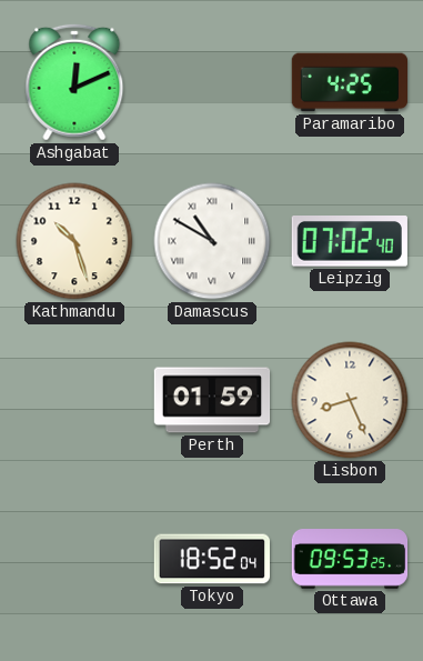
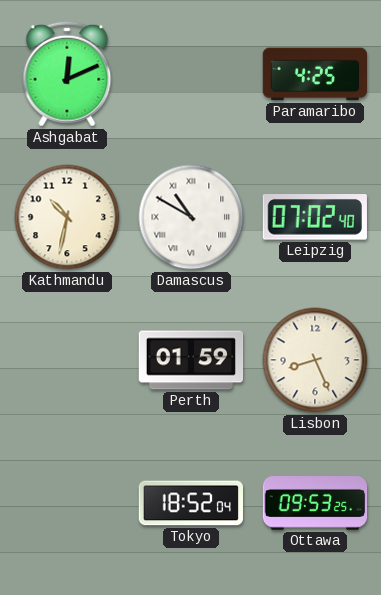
Kathmandu: 10:27 -> 10:32 (67, 217)
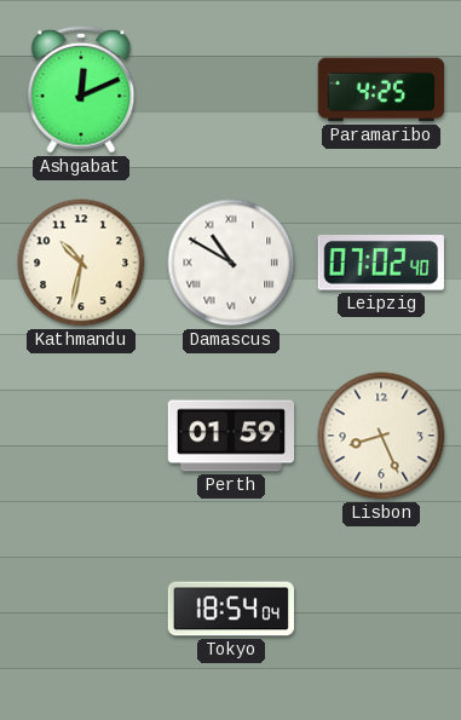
Tokyo: 18:52 -> 18:54 (230, 609)
Ottawa: 09:53 -> none (315, 503)
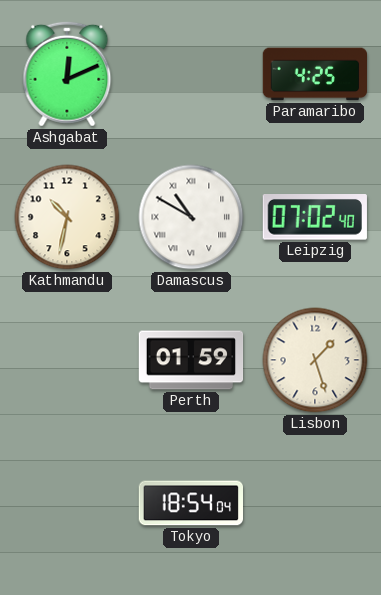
Lisbon: 8:26 -> 1:27 (315, 360)
